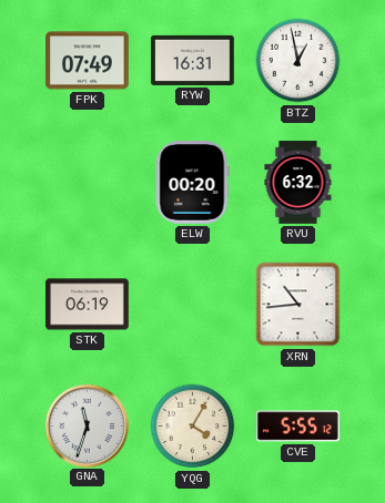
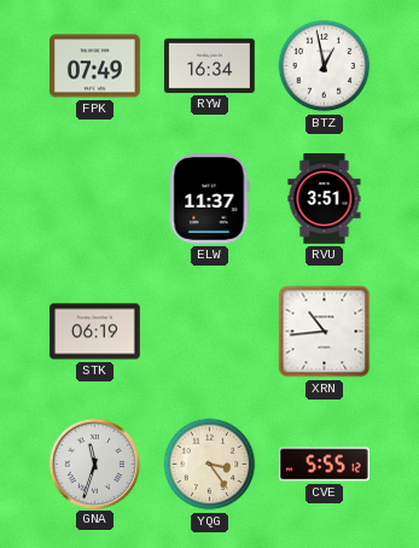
RYW: 16:31 -> 16:34 (210, 65)
ELW: 00:20 -> 11:37 (209, 199)
RVU: 6:32 -> 3:51 (325, 199)
YQG: 4:05 -> 3:24 (210, 465)
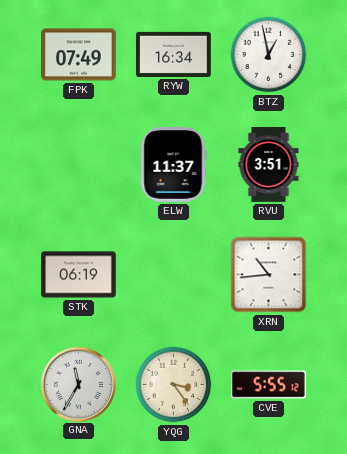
GNA: 11:33 -> 11:35 (78, 384)
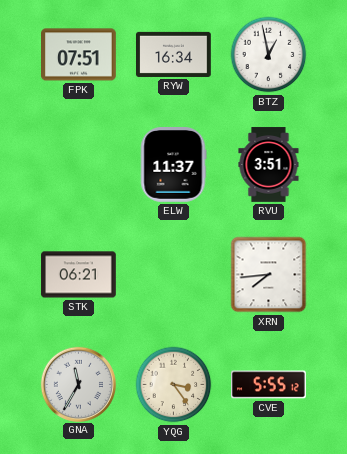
FPK: 07:49 -> 07:51 (79, 55)
STK: 06:19 -> 06:21 (79, 275)
XRN: 10:44 -> 7:44 (269, 275)
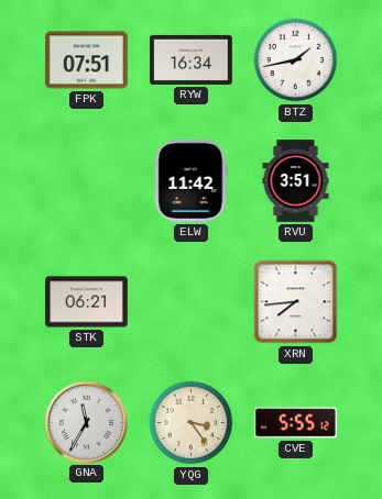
BTZ: 12:58 -> 1:43 (296, 60)
ELW: 11:37 -> 11:42 (190, 181)
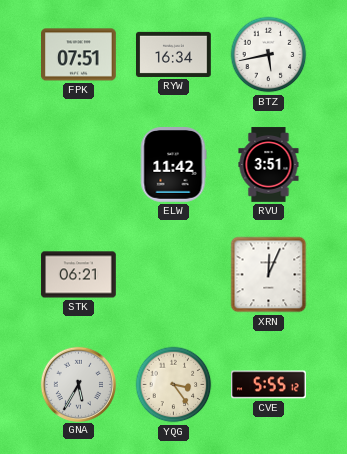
BTZ: 1:43 -> 5:43 (269, 55)
XRN: 7:44 -> 12:04 (269, 275)
GNA: 11:35 -> 5:35 (78, 384)
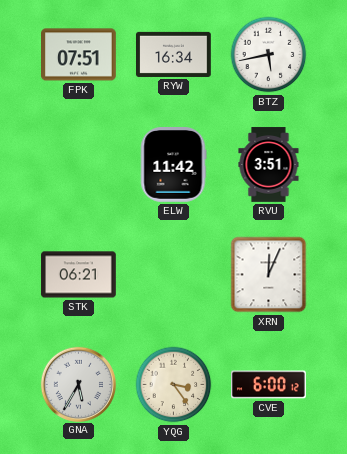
CVE: 5:55 -> 6:00 (269, 385)
